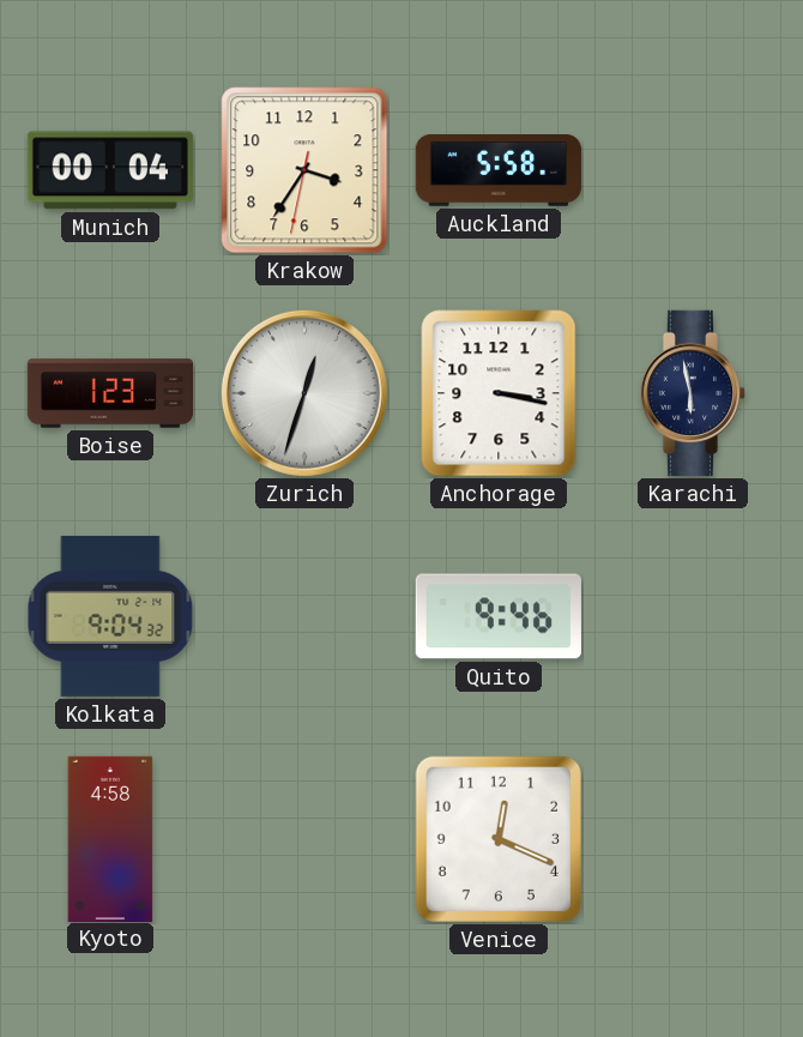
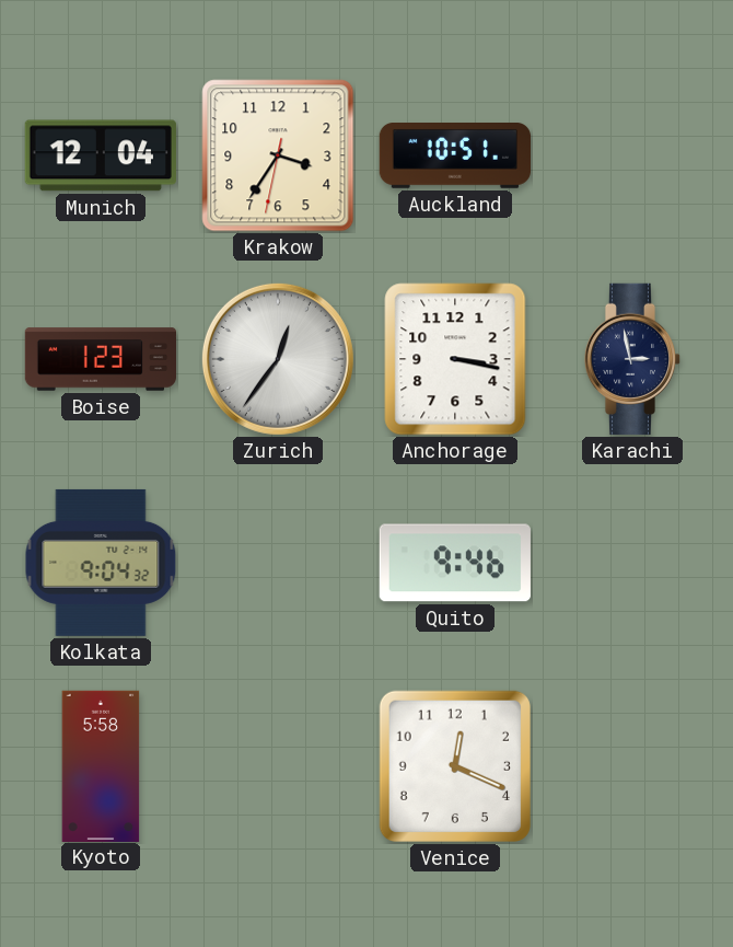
Munich: 00:04 -> 12:04 (101, 155)
Auckland: 5:58 -> 10:51 (454, 157)
Zurich: 12:33 -> 12:36 (278, 359)
Karachi: 5:58 -> 2:58 (632, 359)
Kyoto: 4:58 -> 5:58 (101, 765)
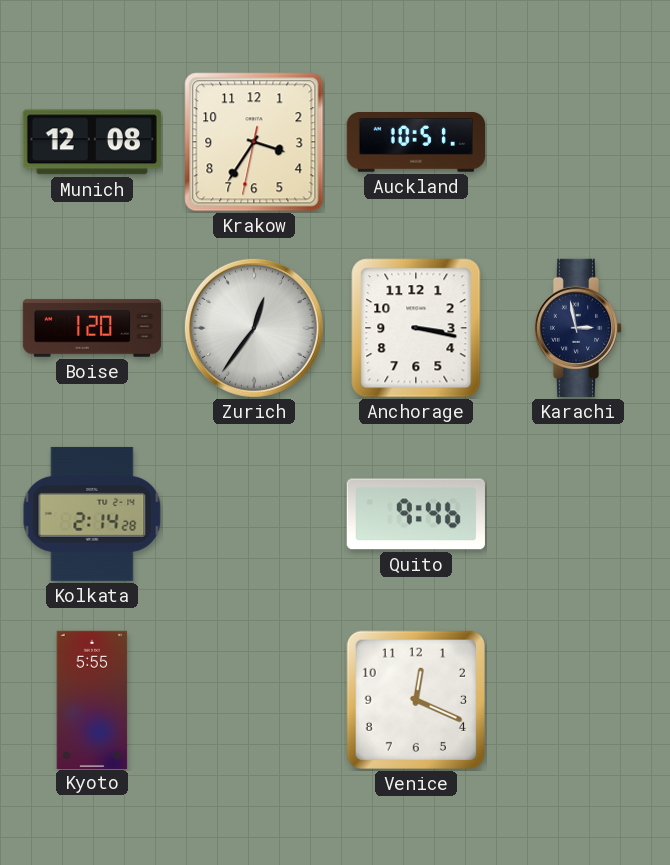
Munich: 12:04 -> 12:08 (92, 142)
Boise: 1:23 -> 1:20 (91, 328)
Kolkata: 9:04 -> 2:14 (92, 514)
Kyoto: 5:58 -> 5:55 (92, 699)
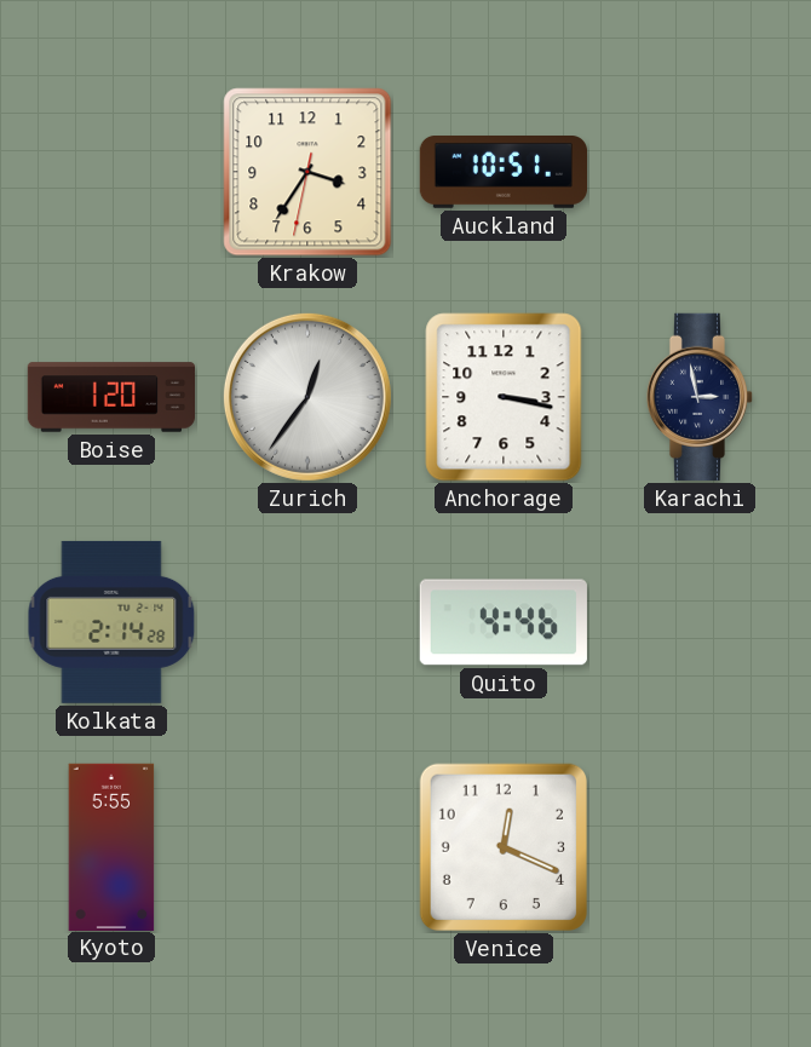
Munich: 12:08 -> none (92, 142)
Quito: 9:46 -> 4:46 (504, 622)
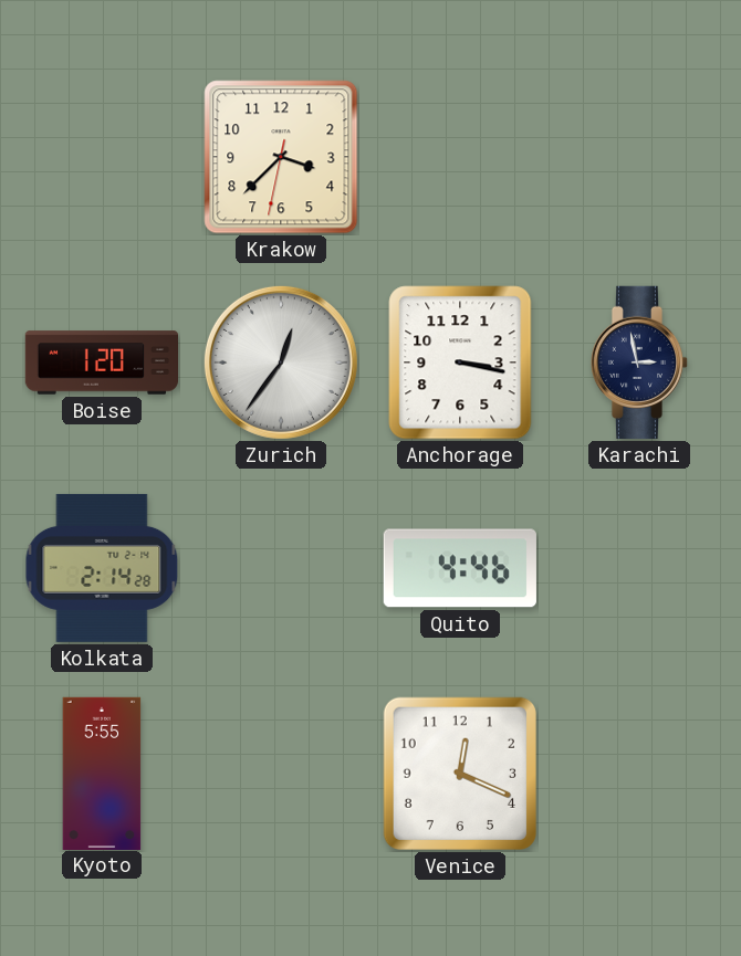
Krakow: 3:35 -> 3:37 (281, 157)
Auckland: 10:51 -> none (502, 173)
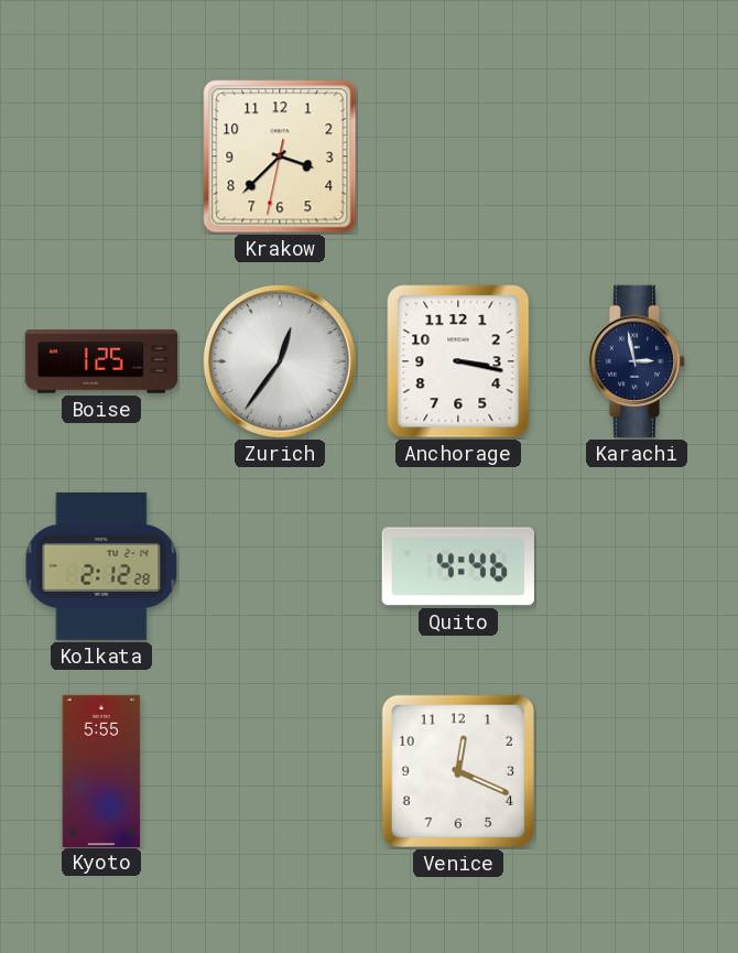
Boise: 1:20 -> 1:25 (100, 361)
Kolkata: 2:14 -> 2:12 (101, 566)
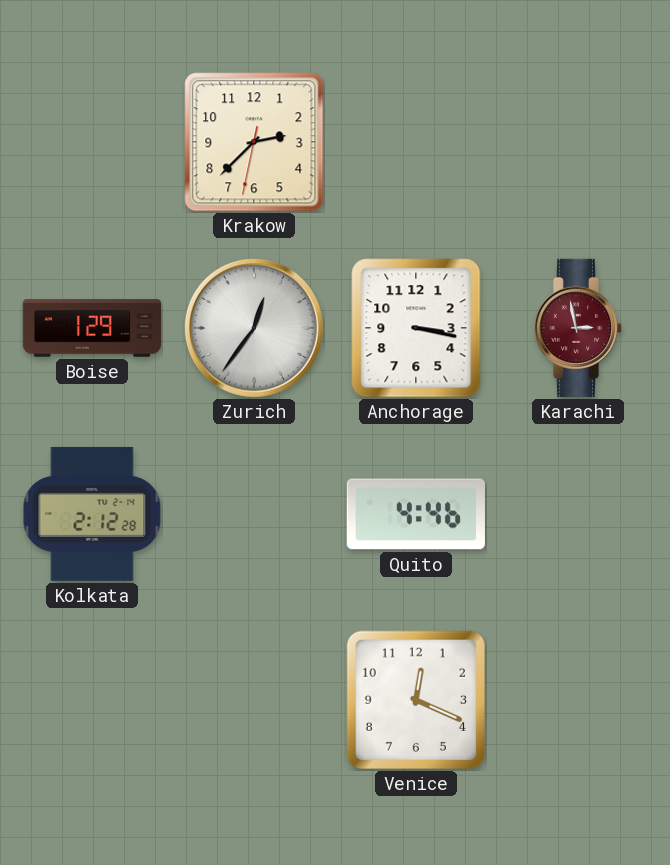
Krakow: 3:37 -> 2:37 (254, 142)
Boise: 1:25 -> 1:29 (91, 328)
Karachi dial: navy -> burgundy (578, 328)
Kyoto: 5:55 -> none (101, 770)
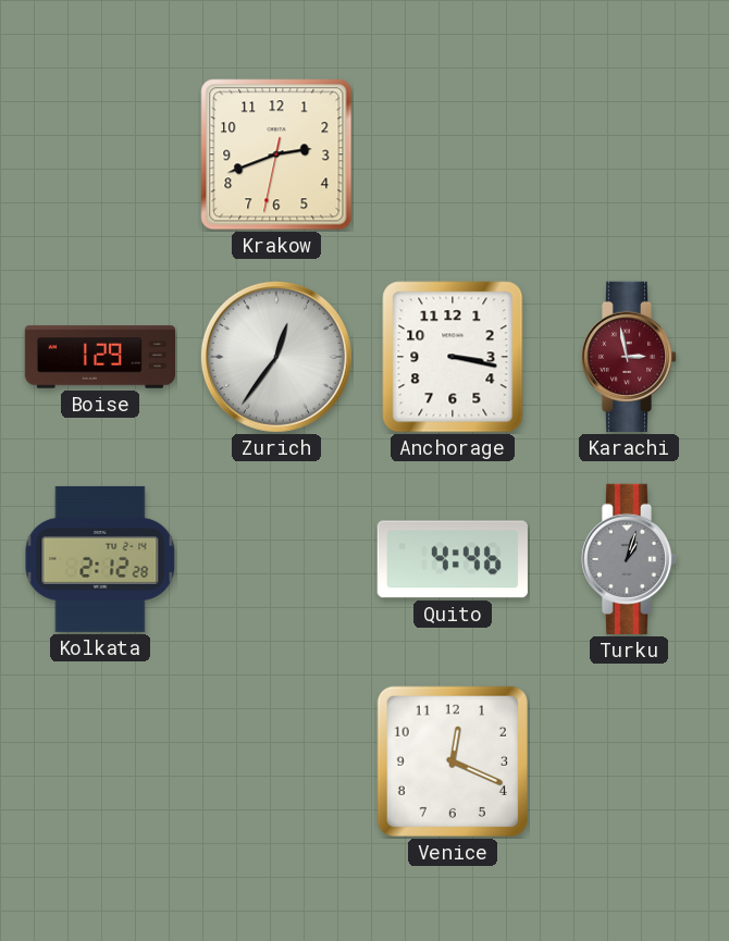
Krakow: 2:37 -> 2:41 (276, 154)
Turku: none -> 1:03 (629, 559)
